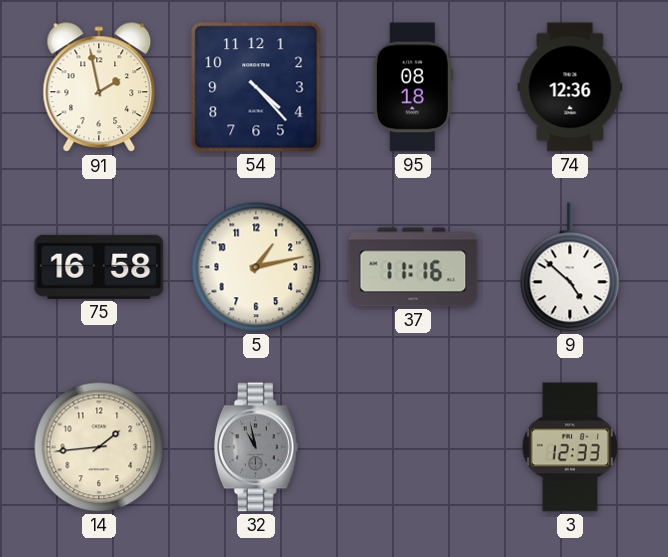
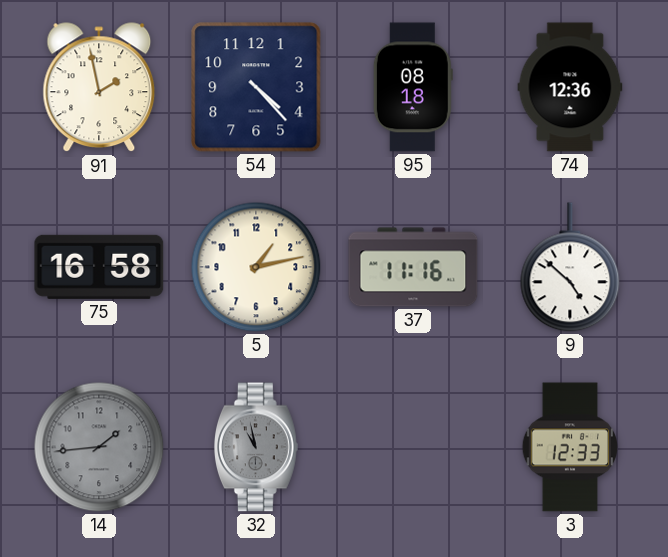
14 dial: cream -> grey (99, 447)
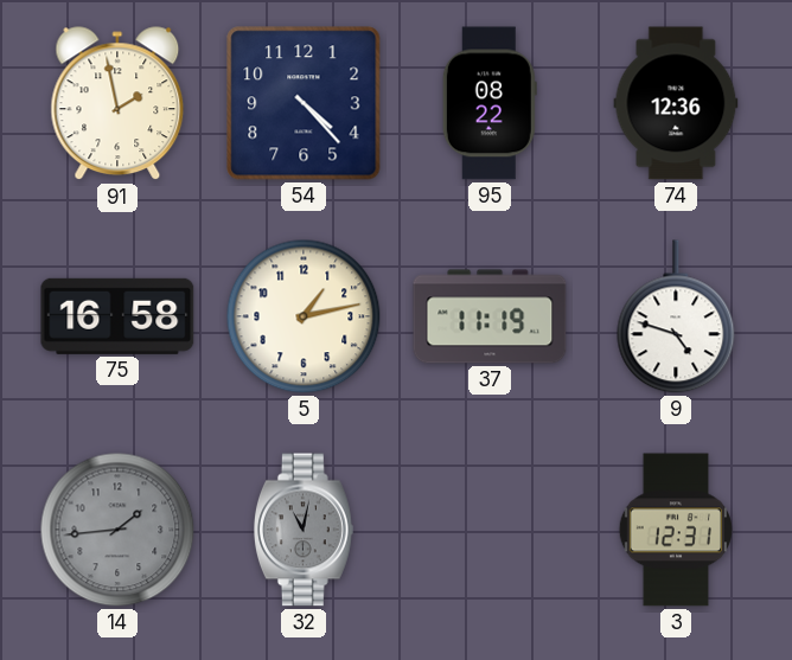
95: 08:18 -> 08:22 (490, 103)
37: 11:16 -> 11:19 (490, 316)
9: 4:52 -> 4:48 (676, 316)
32: 10:58 -> 11:02 (304, 530)
3: 12:33 -> 12:31 (676, 530)
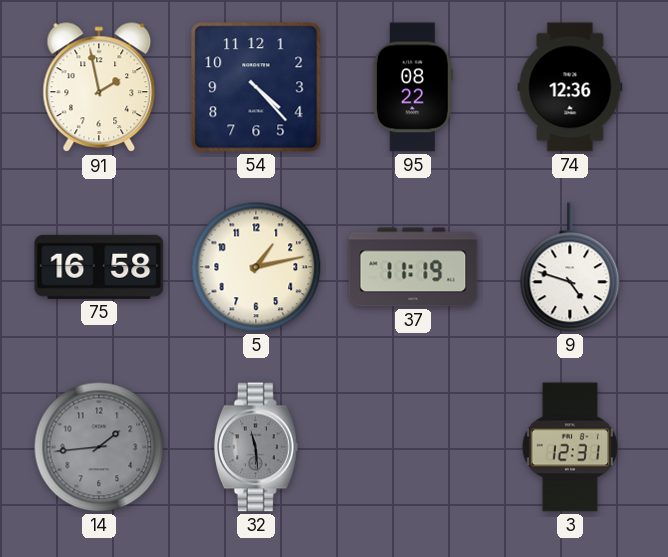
32: 11:02 -> 11:29 (256, 447)
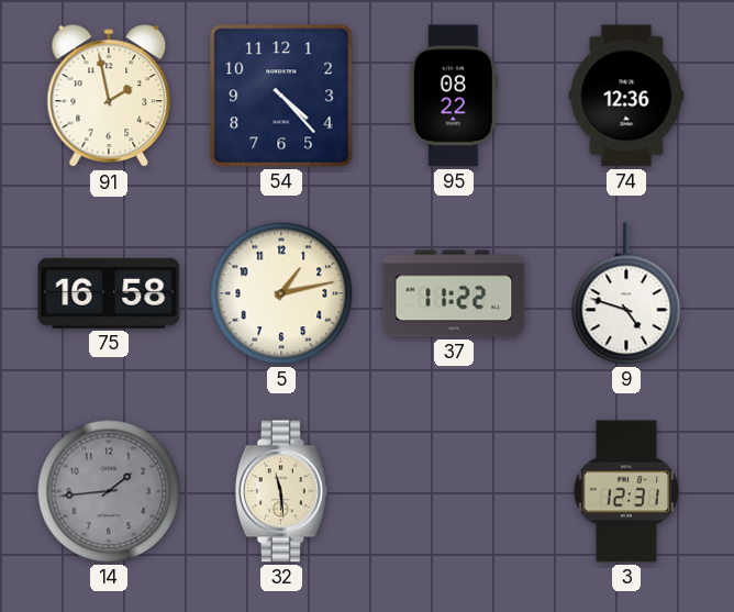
37: 11:19 -> 11:22 (454, 293)
32 dial: grey -> cream (281, 491)
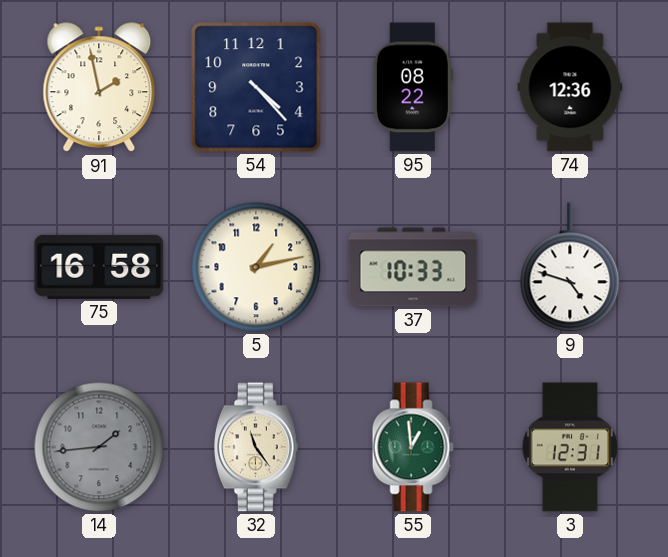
37: 11:22 -> 10:33 (413, 267)
32: 11:29 -> 11:24 (256, 447)
55: none -> 12:59 (413, 447)
